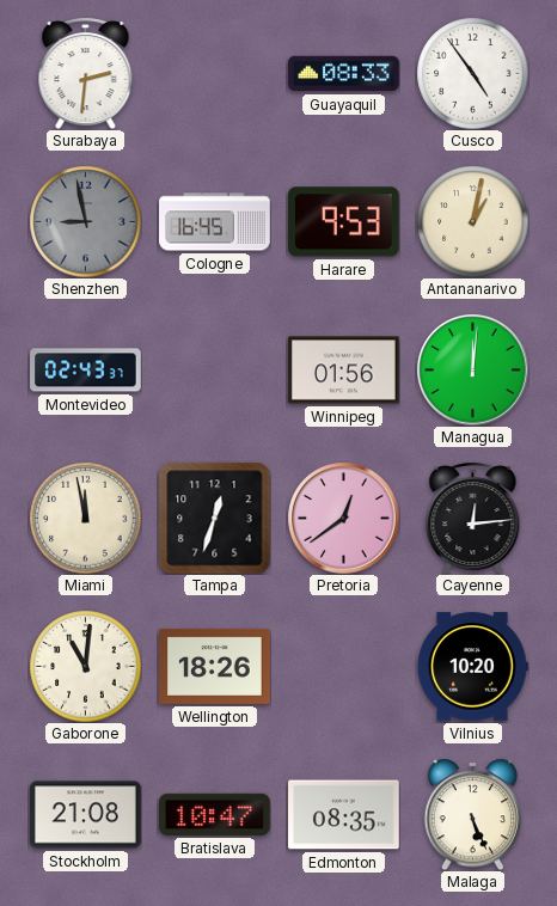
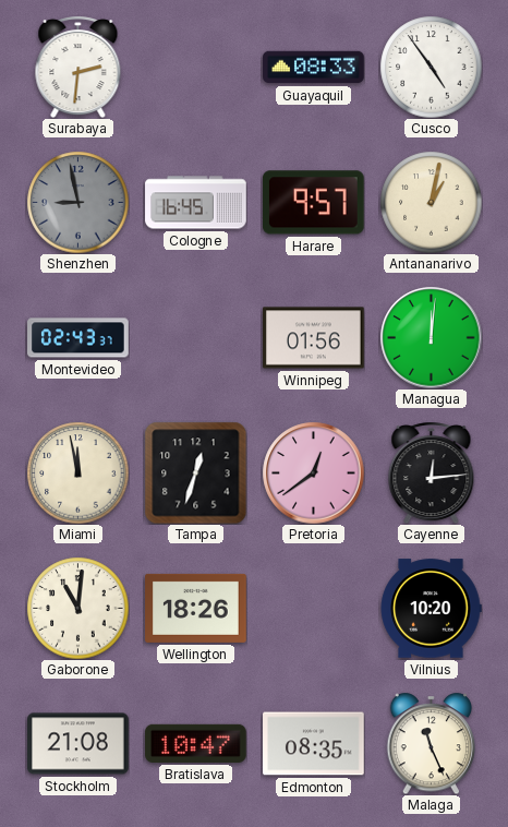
Harare: 9:53 -> 9:57 (313, 203)
Malaga: 5:26 -> 11:26 (432, 743)
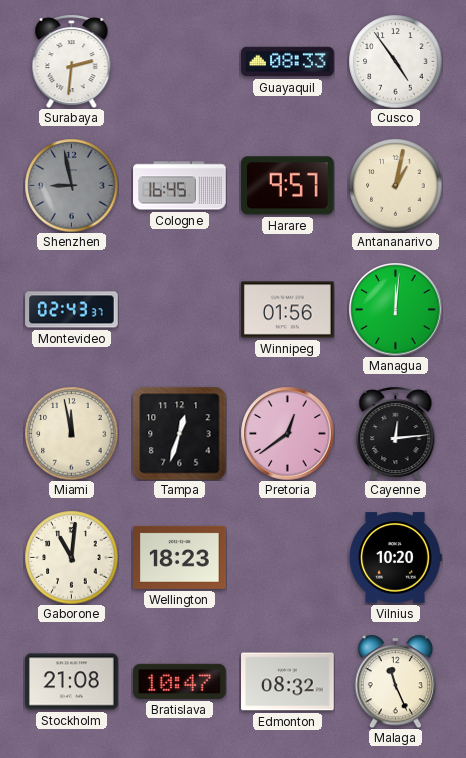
Wellington: 18:26 -> 18:23 (180, 557)
Edmonton: 08:35 -> 08:32 (288, 682)
